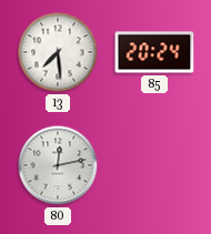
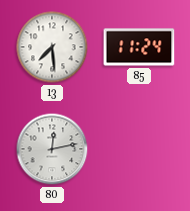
85: 20:24 -> 11:24 (139, 47)
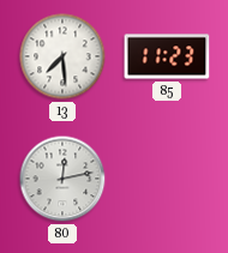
85: 11:24 -> 11:23 (167, 56)
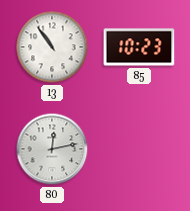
13: 7:29 -> 10:54 (52, 47)
85: 11:23 -> 10:23 (139, 47)
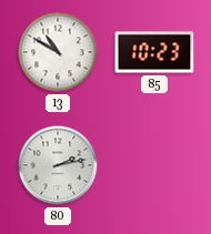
13: 10:54 -> 10:50 (58, 52)
80: 12:13 -> 2:13 (58, 165)
